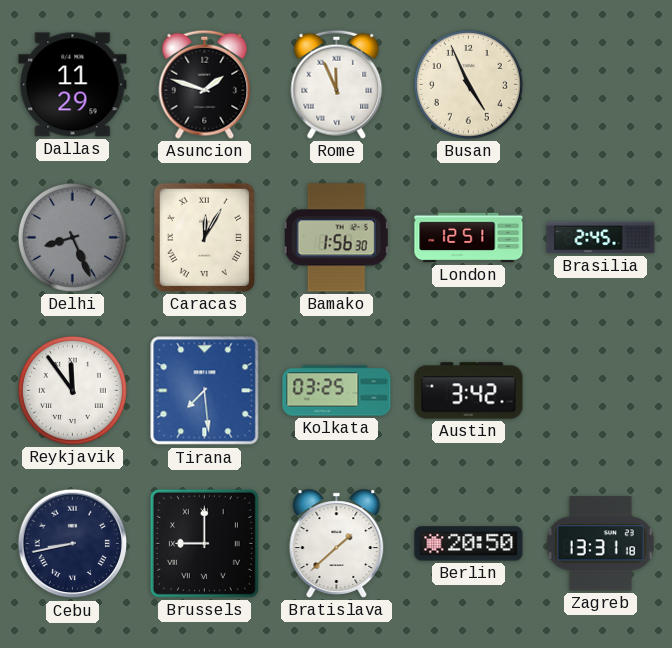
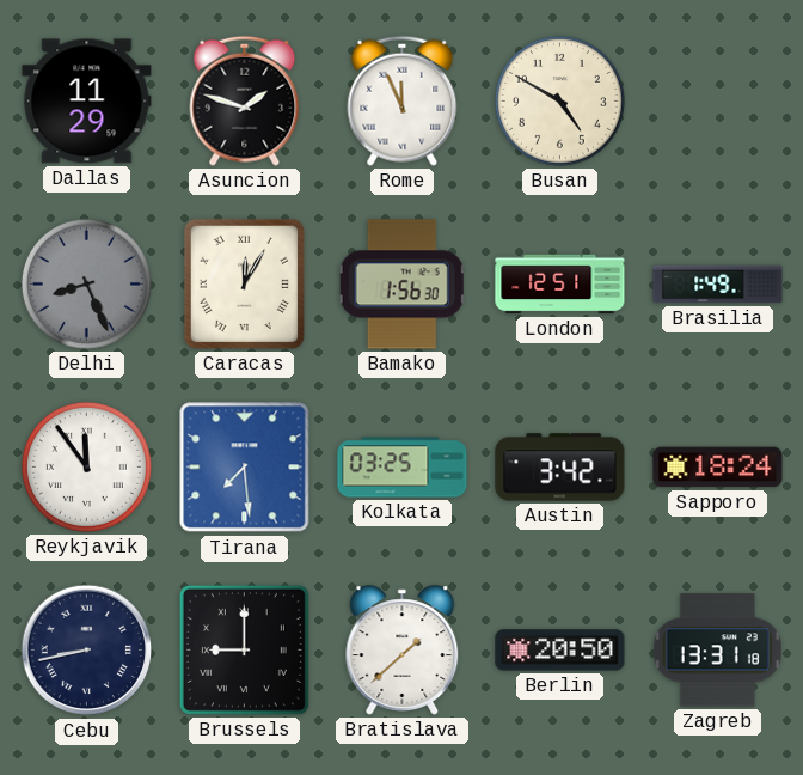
Busan: 4:56 -> 4:50 (559, 100)
Brasilia: 2:45 -> 1:49 (718, 285)
Sapporo: none -> 18:24 (718, 468)
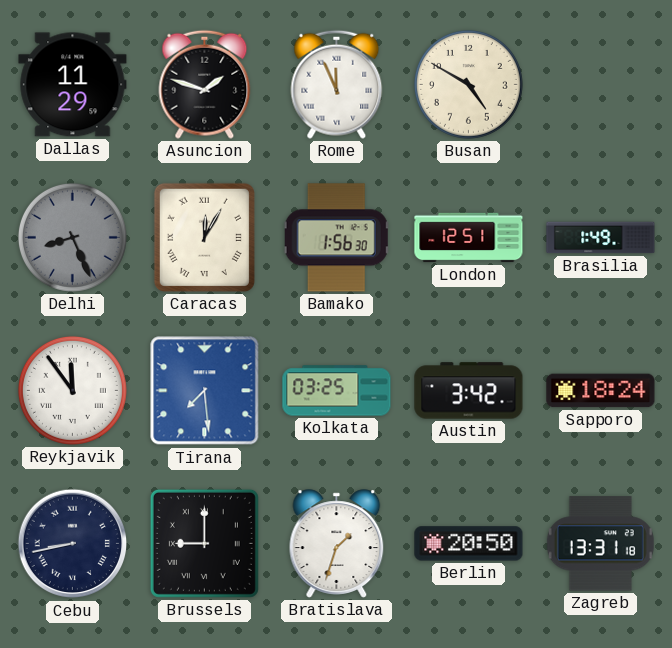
Bratislava: 1:38 -> 1:33 (337, 544)
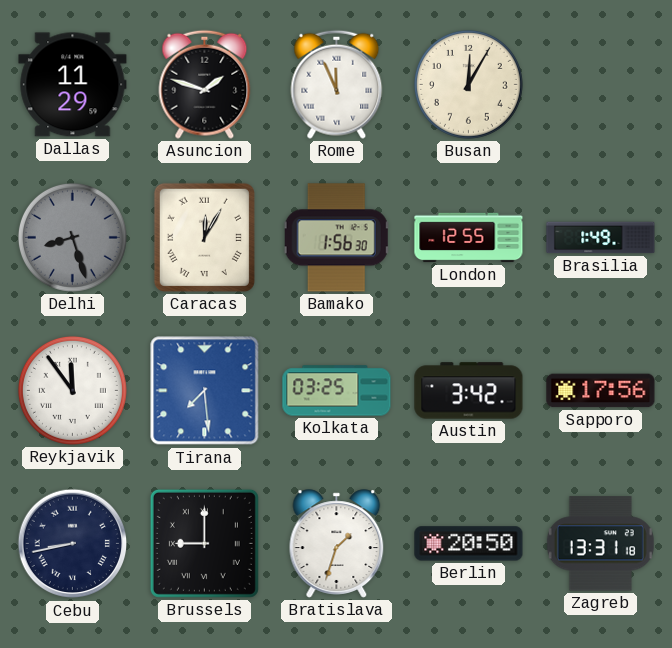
Busan: 4:50 -> 12:05 (468, 84)
Delhi: 8:26 -> 8:27 (72, 237)
London: 12:51 -> 12:55 (469, 238)
Sapporo: 18:24 -> 17:56 (601, 391)
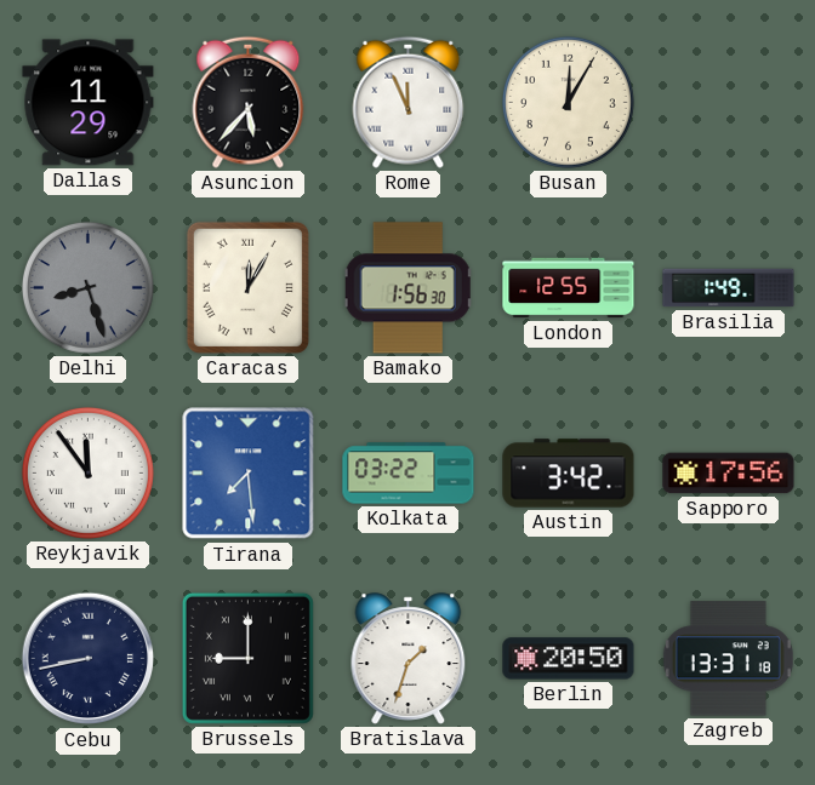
Asuncion: 1:48 -> 5:37 (249, 102)
Kolkata: 03:25 -> 03:22 (409, 474)
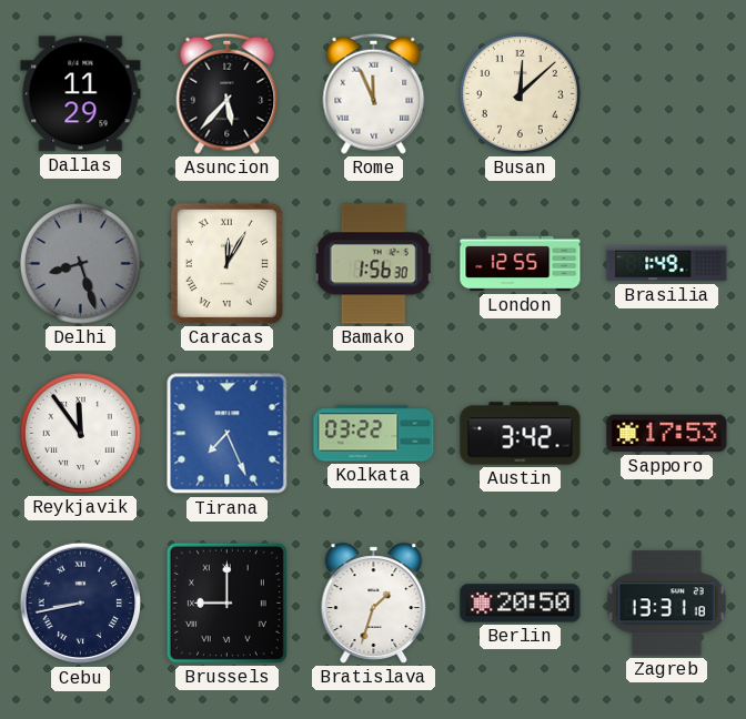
Busan: 12:05 -> 12:08 (520, 93)
Tirana: 7:29 -> 7:26 (228, 434)
Sapporo: 17:56 -> 17:53 (667, 434)
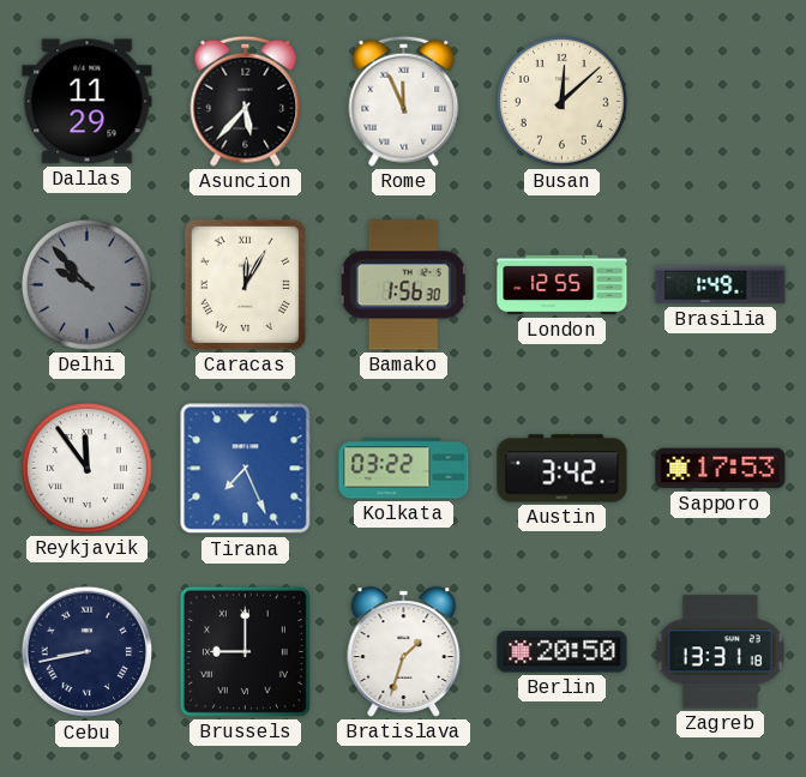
Delhi: 8:27 -> 9:53 (86, 284)
